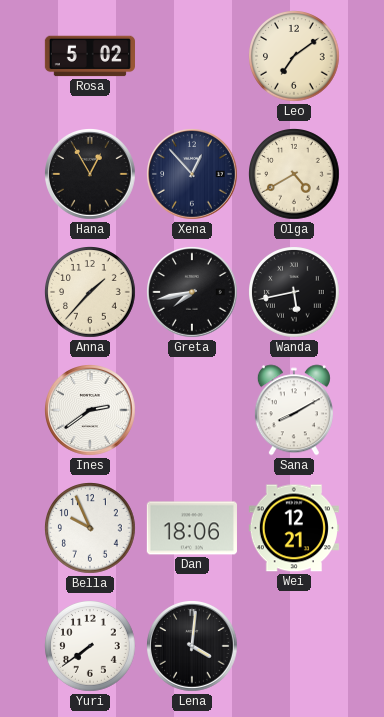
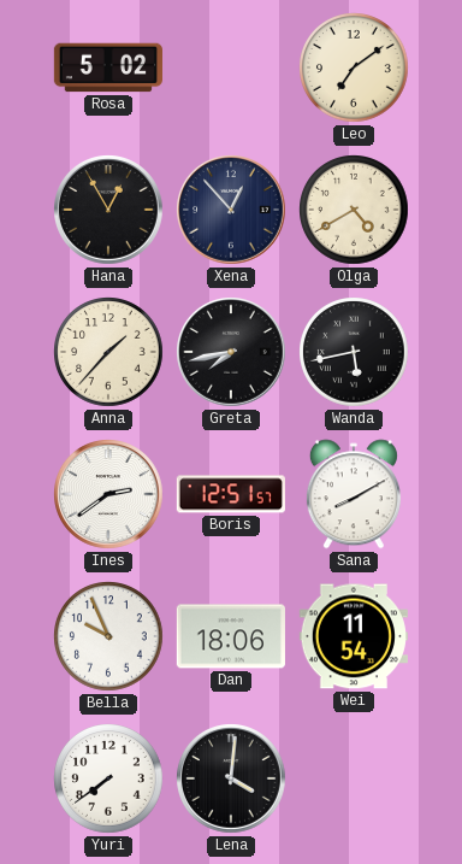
Boris: none -> 12:51 (231, 494)
Wei: 12:21 -> 11:54 (354, 636)
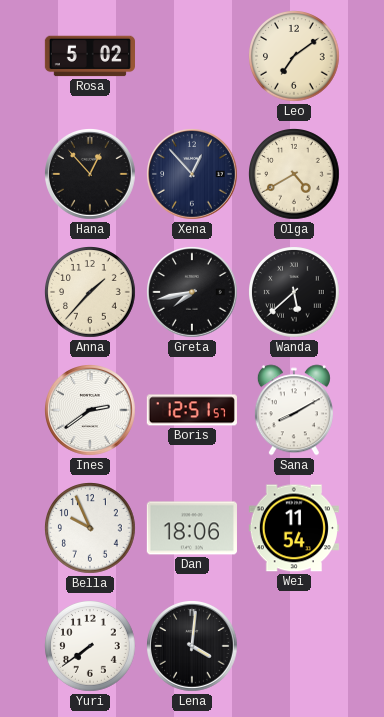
Hana: 12:55 -> 12:53 (91, 175)
Wanda: 5:43 -> 5:38 (295, 293)
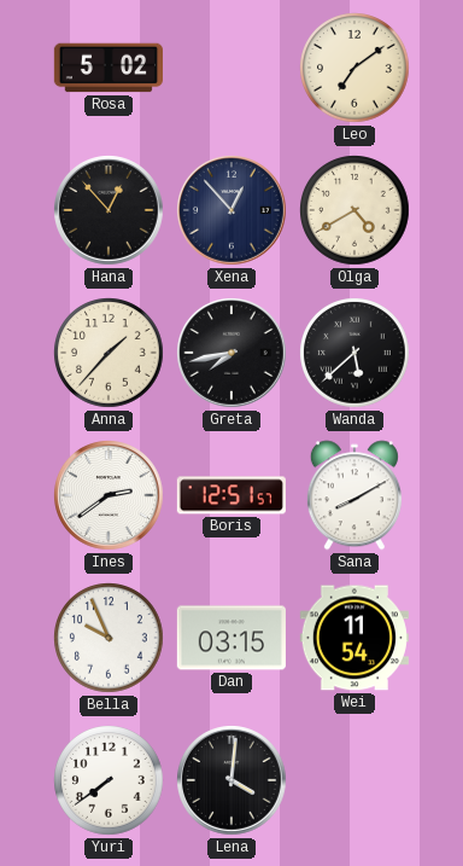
Dan: 18:06 -> 03:15 (231, 638)
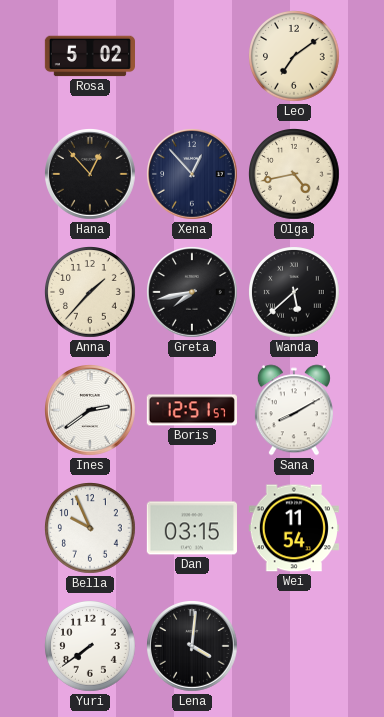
Olga: 4:40 -> 4:43 (295, 175)
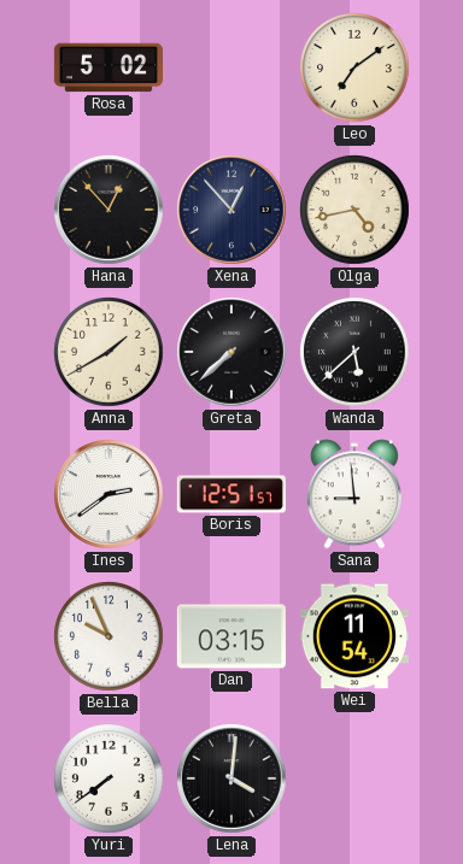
Anna: 1:37 -> 1:40 (110, 353)
Greta: 7:43 -> 7:38 (233, 353)
Sana: 8:10 -> 8:59 (354, 494)
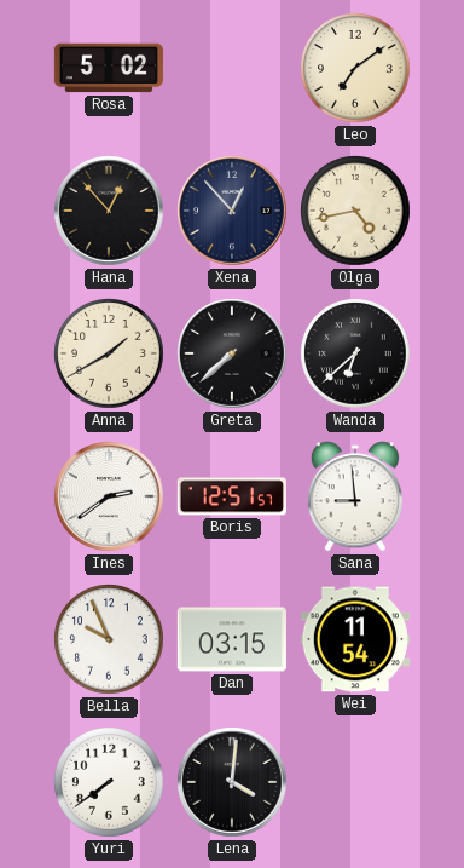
Wanda: 5:38 -> 6:38 (356, 355)
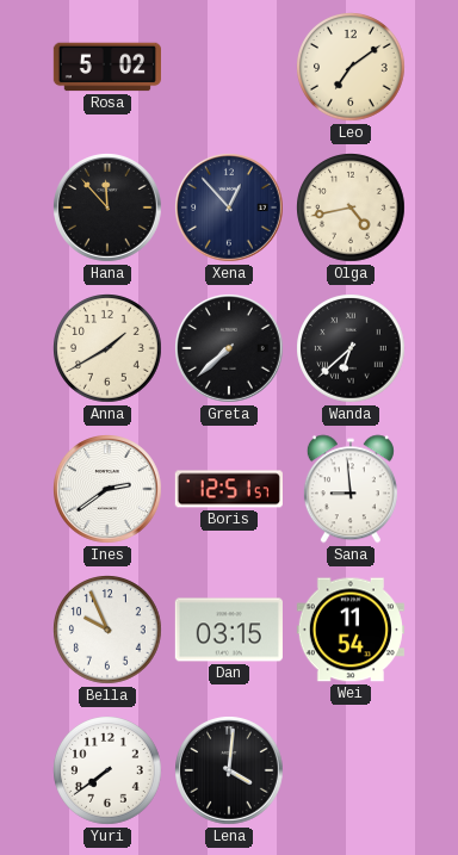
Hana: 12:53 -> 11:53 (109, 209)
